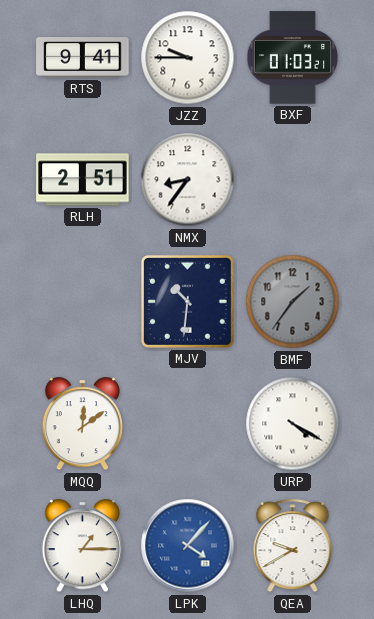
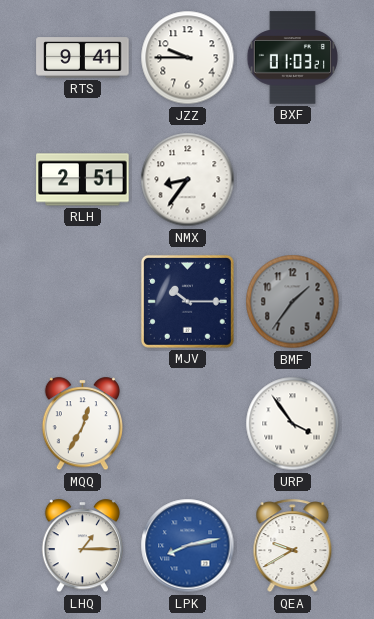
MJV: 10:31 -> 10:15 (187, 301)
MQQ: 12:09 -> 12:35 (82, 424)
URP: 4:20 -> 3:54 (293, 424)
LPK: 4:07 -> 8:13 (188, 546)
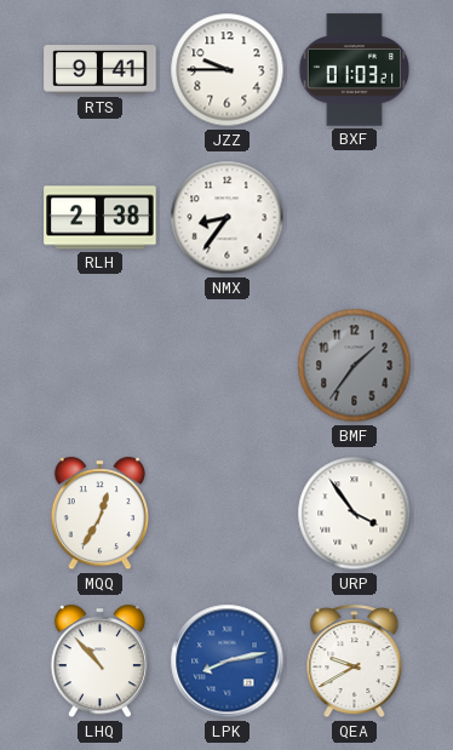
RLH: 2:51 -> 2:38 (101, 218)
MJV: 10:15 -> none (187, 301)
LHQ: 1:15 -> 10:53 (99, 662)
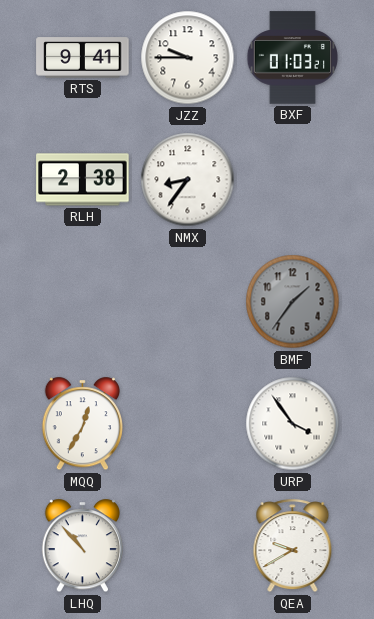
LPK: 8:13 -> none (228, 662)
